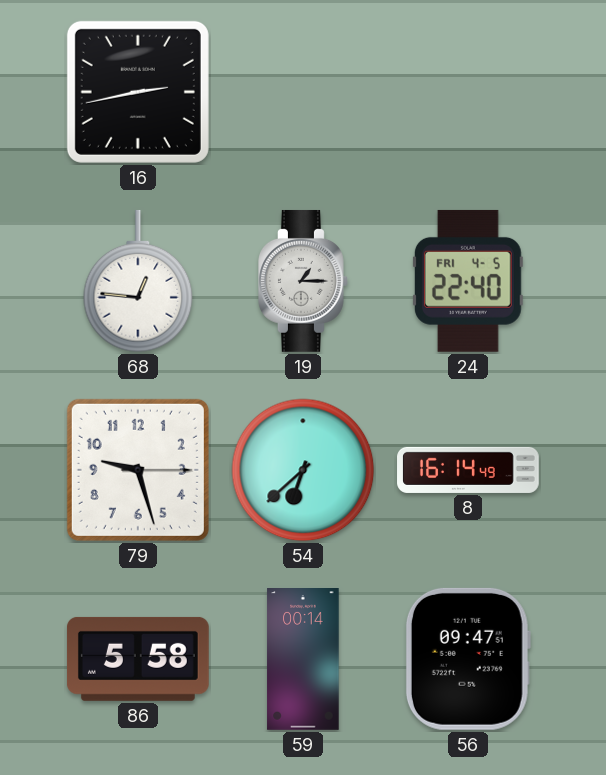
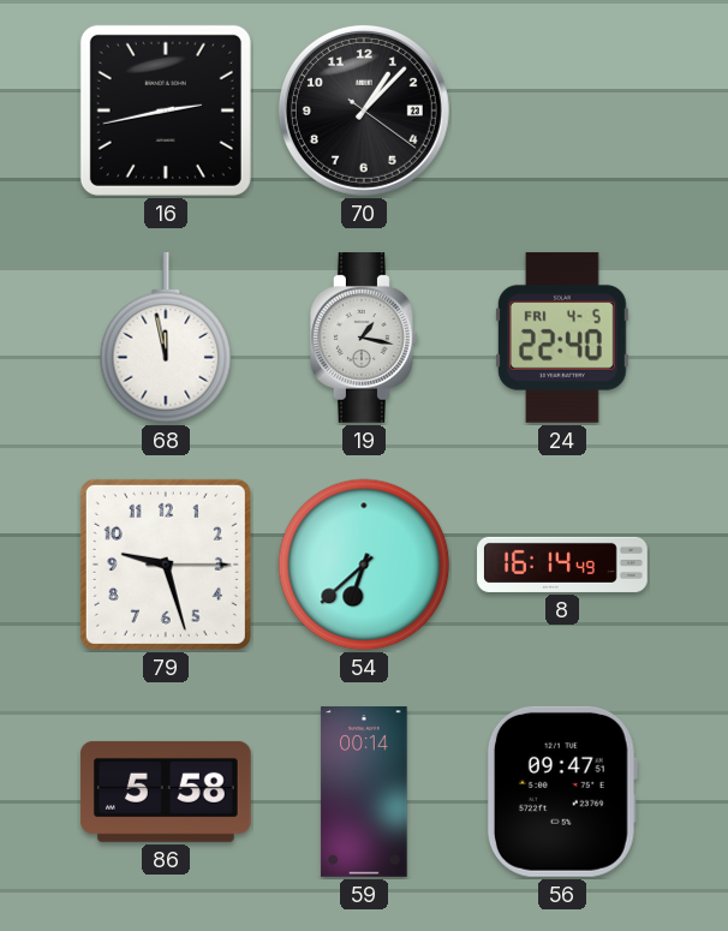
70: none -> 1:07 (364, 111)
68: 12:46 -> 11:58 (166, 338)
19: 1:15 -> 1:17 (365, 338)
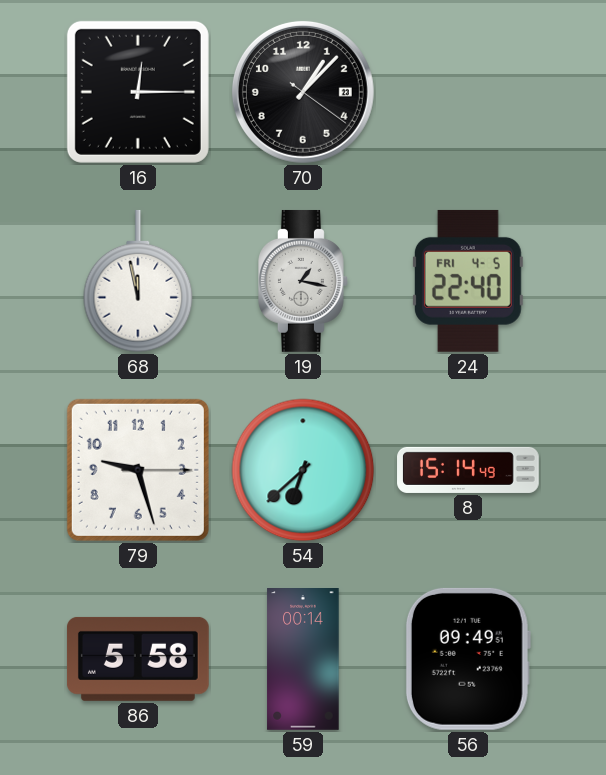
16: 2:43 -> 12:15 (138, 92)
8: 16:14 -> 15:14 (468, 470)
56: 09:47 -> 09:49 (468, 659)
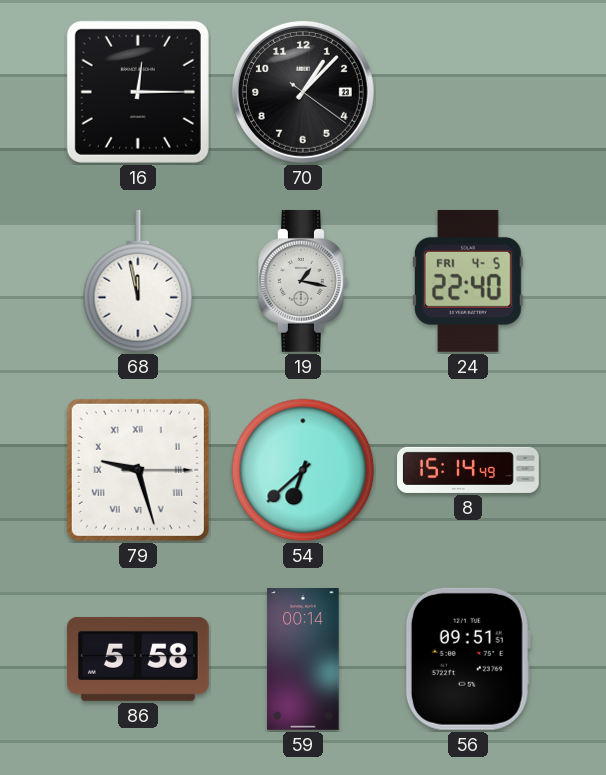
79 numerals: Arabic -> Roman (138, 470)
56: 09:49 -> 09:51 (468, 659)
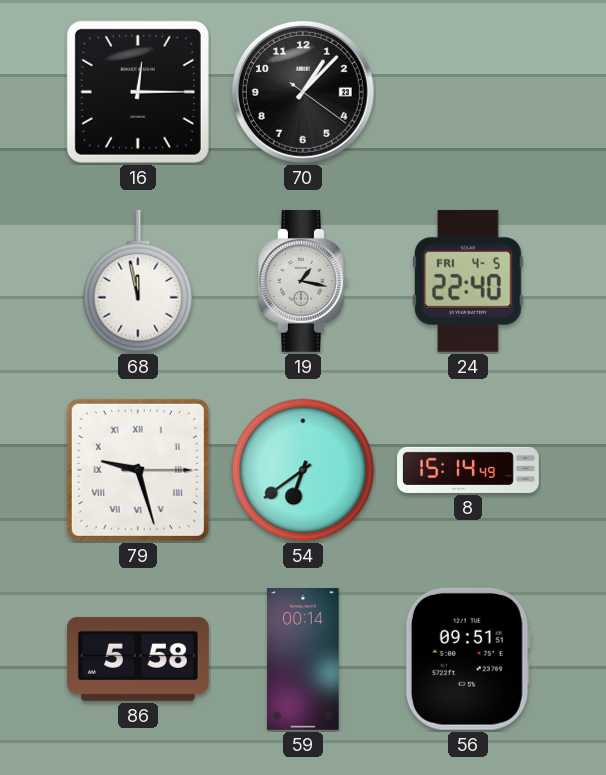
54: 6:38 -> 6:39 (303, 470)
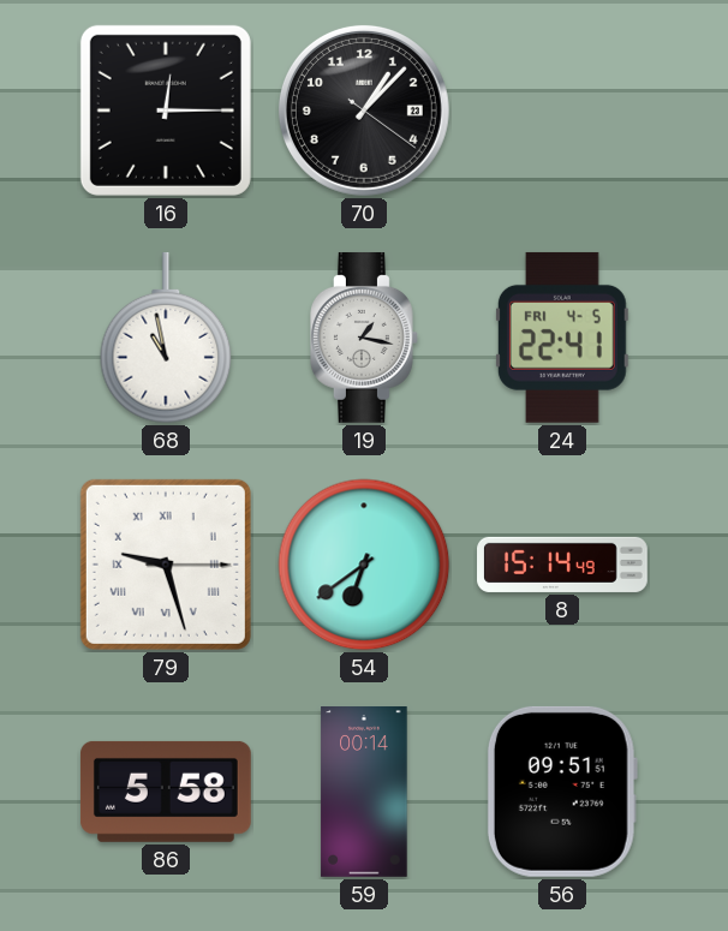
68: 11:58 -> 10:58 (166, 338)
24: 22:40 -> 22:41 (562, 338)
